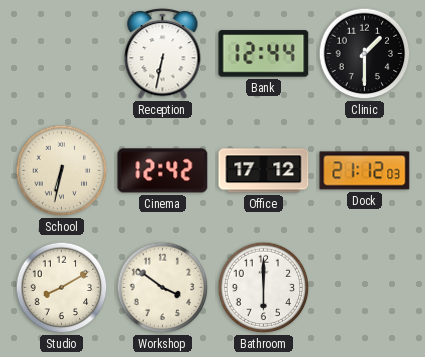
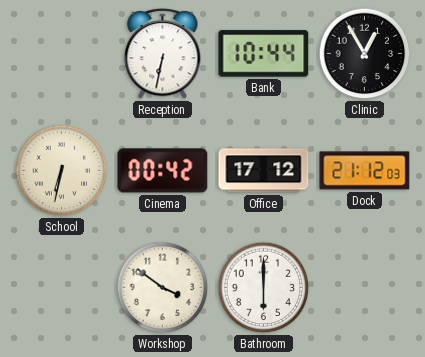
Bank: 12:44 -> 10:44 (264, 54)
Clinic: 1:30 -> 12:55 (365, 54)
Cinema: 12:42 -> 00:42 (163, 171)
Studio: 8:10 -> none (62, 288)
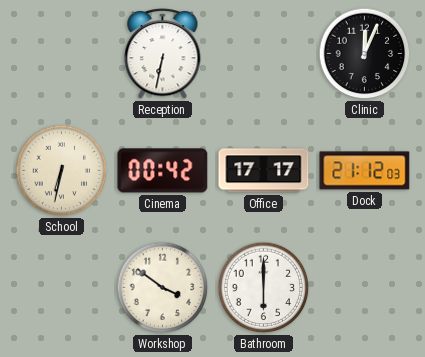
Bank: 10:44 -> none (264, 54)
Clinic: 12:55 -> 12:04 (365, 54)
Office: 17:12 -> 17:17 (264, 171)
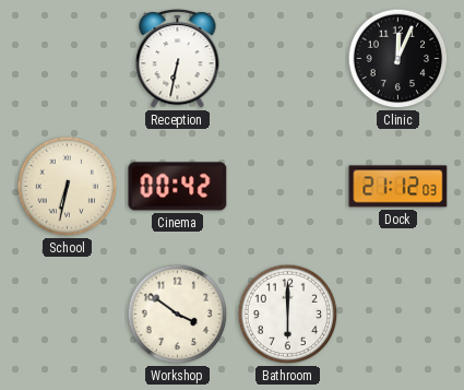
Office: 17:17 -> none (264, 171)
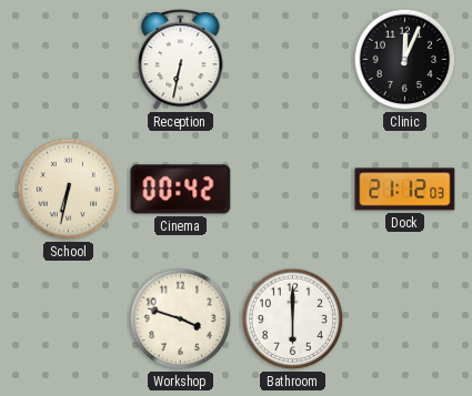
Workshop: 3:51 -> 3:48 (181, 319)
